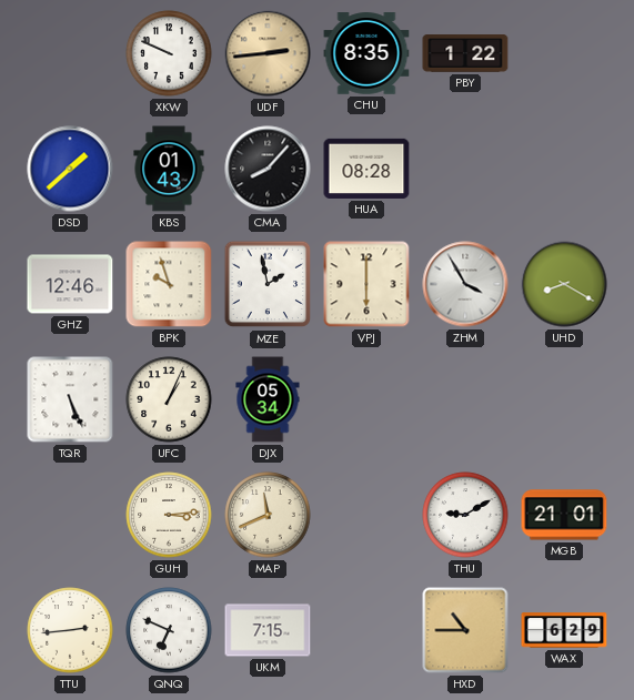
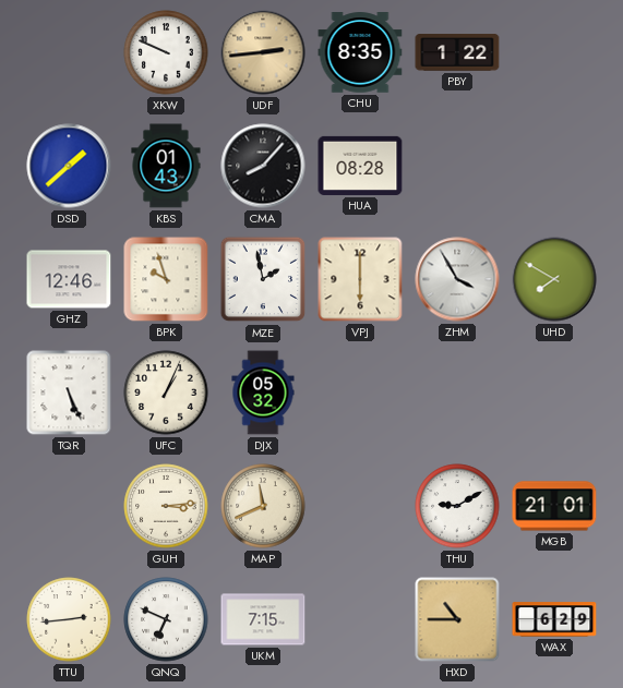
UHD: 8:20 -> 7:50 (554, 279)
DJX: 05:34 -> 05:32 (263, 393)
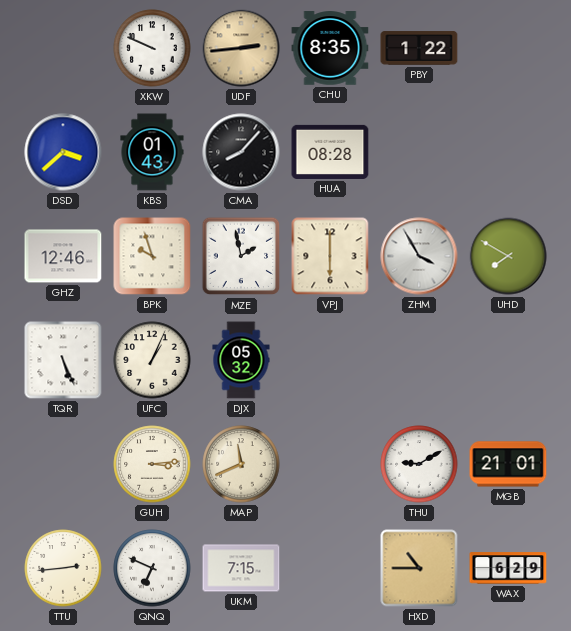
DSD: 1:38 -> 3:38 (63, 152)
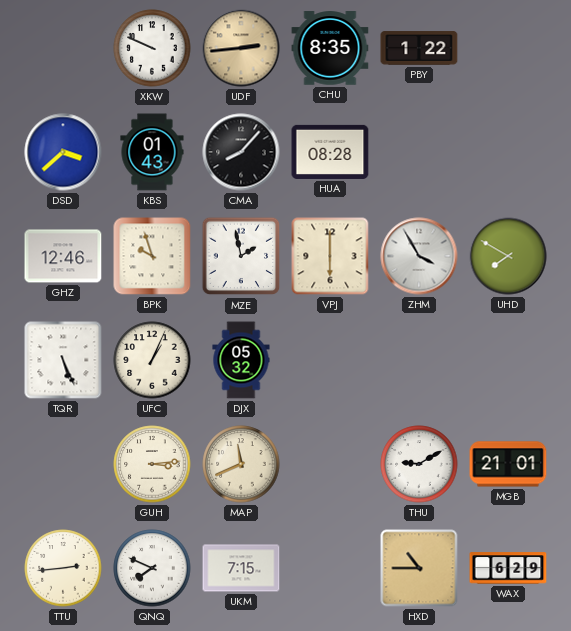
QNQ: 6:49 -> 7:49 (152, 568)
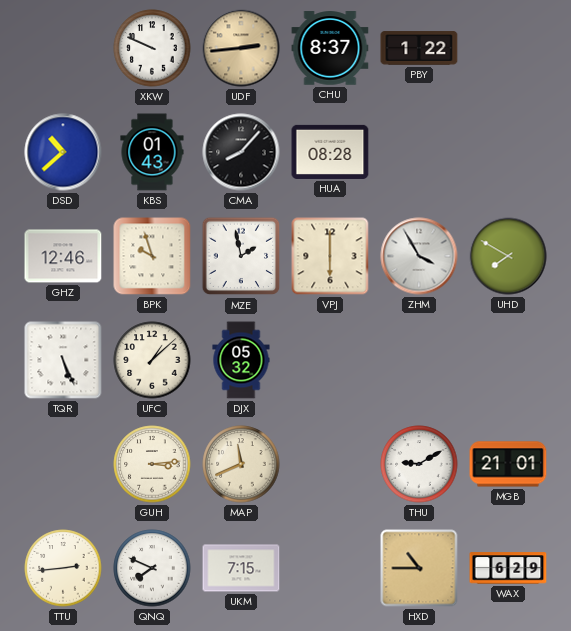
CHU: 8:35 -> 8:37 (330, 48)
DSD: 3:38 -> 10:38 (63, 152)
UFC: 1:04 -> 1:08 (152, 360)
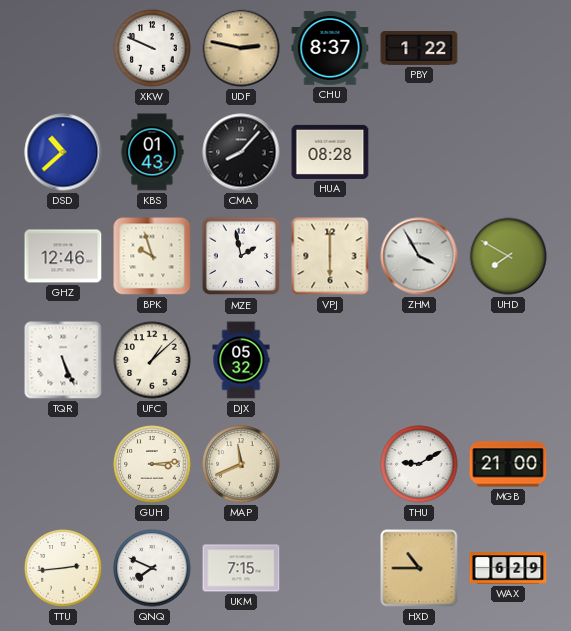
UDF: 2:44 -> 2:47 (241, 48)
MGB: 21:01 -> 21:00 (508, 464)
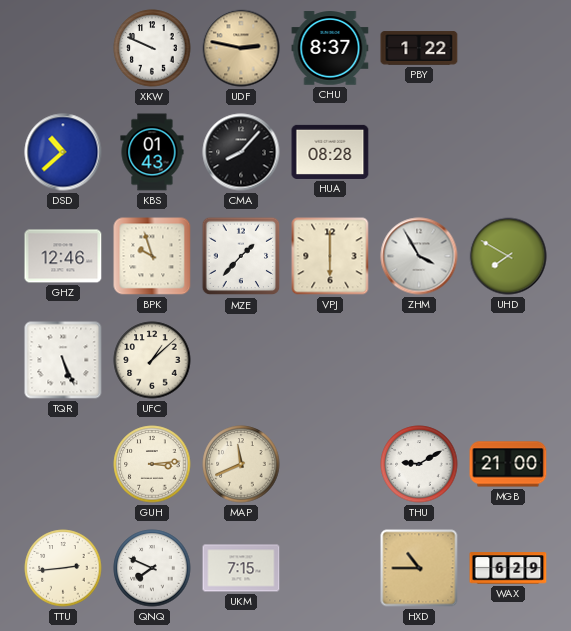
MZE: 1:58 -> 1:37 (241, 256)
DJX: 05:32 -> none (241, 360)
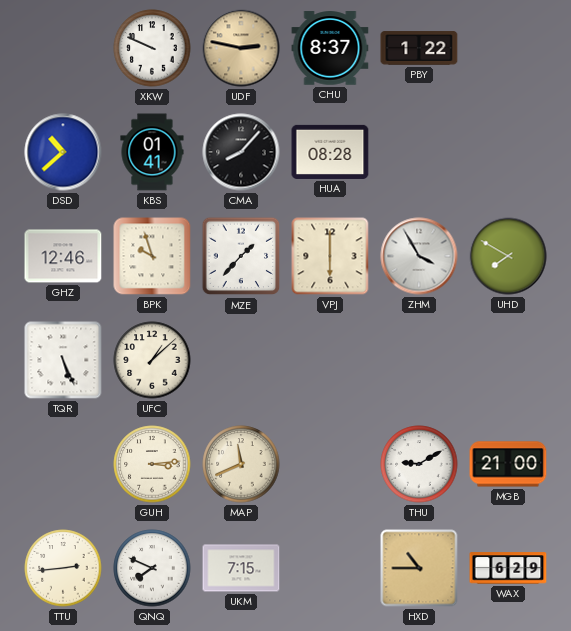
KBS: 01:43 -> 01:41 (152, 152)
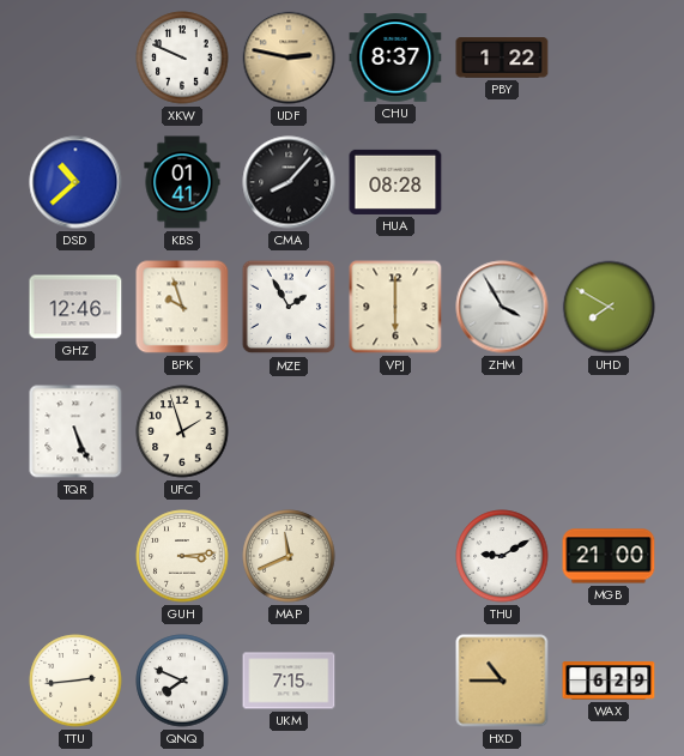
MZE: 1:37 -> 1:55 (289, 307)
UFC: 1:08 -> 1:57 (182, 431)
